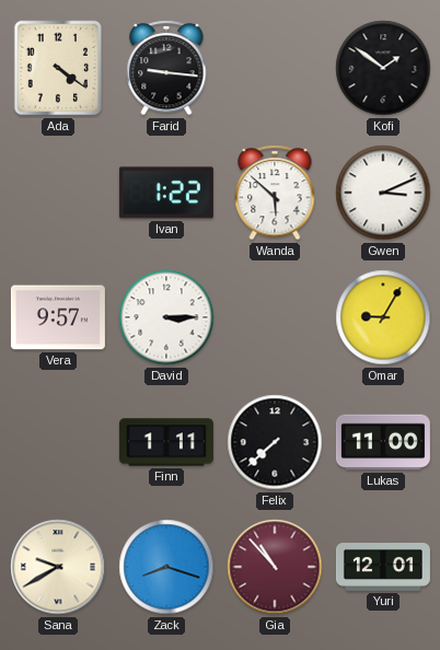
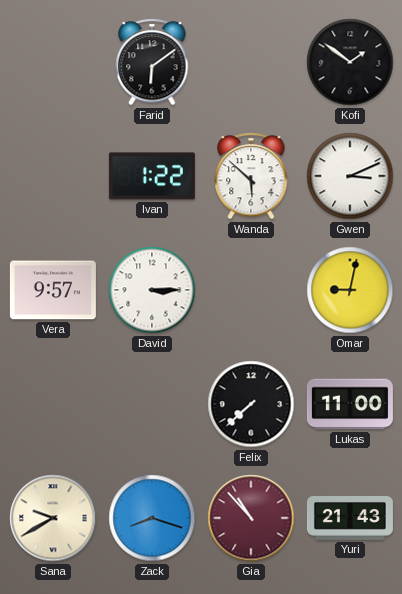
Ada: 4:21 -> none (58, 68)
Farid: 9:16 -> 6:09 (152, 62)
Omar: 9:05 -> 9:02 (350, 290)
Finn: 1:11 -> none (166, 442)
Yuri: 12:01 -> 21:43 (350, 519)
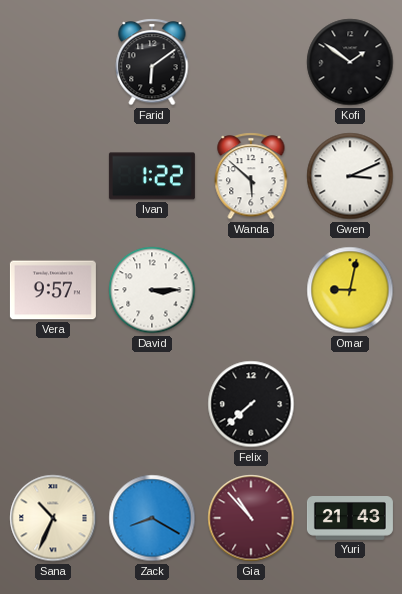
Lukas: 11:00 -> none (350, 404)
Sana: 9:40 -> 10:34 (53, 518)
Zack: 8:18 -> 8:20 (152, 518)
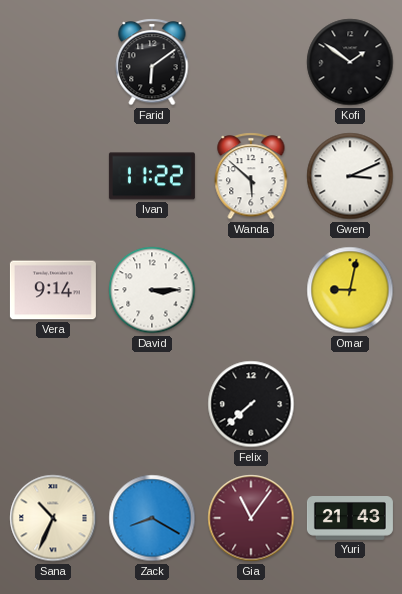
Ivan: 1:22 -> 11:22 (152, 176)
Vera: 9:57 -> 9:14 (53, 290)
Gia: 10:53 -> 11:06 (251, 518)
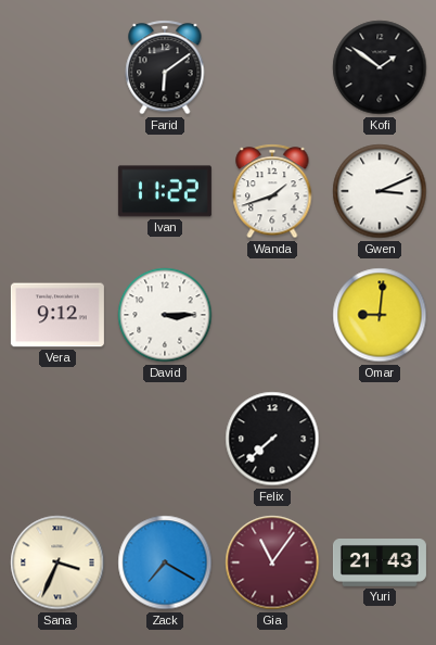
Wanda: 5:52 -> 1:42 (272, 191)
Vera: 9:14 -> 9:12 (57, 315)
Omar: 9:02 -> 9:01 (380, 315)
Sana: 10:34 -> 3:34 (57, 562)
Zack: 8:20 -> 7:20 (165, 562)
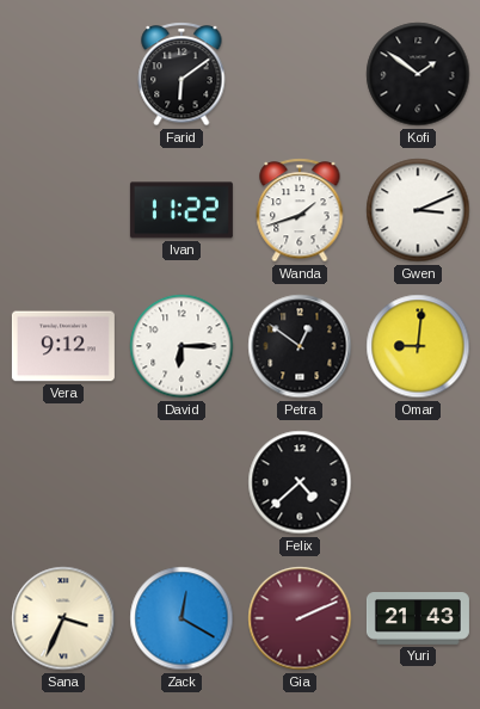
David: 3:15 -> 6:15 (181, 346)
Petra: none -> 12:51 (300, 346)
Felix: 7:38 -> 4:38 (300, 482)
Zack: 7:20 -> 12:20 (181, 618)
Gia: 11:06 -> 2:11 (300, 618)
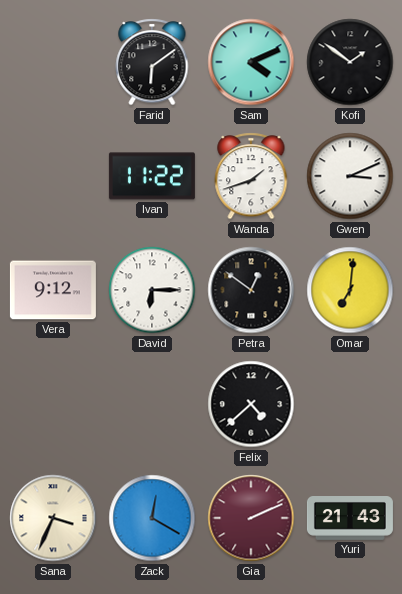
Sam: none -> 4:11 (251, 62)
Omar: 9:01 -> 7:01 (350, 290)
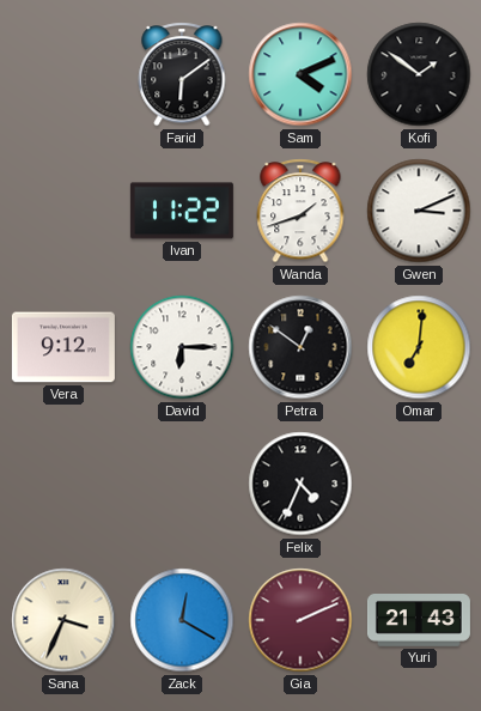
Felix: 4:38 -> 4:34 (300, 484)
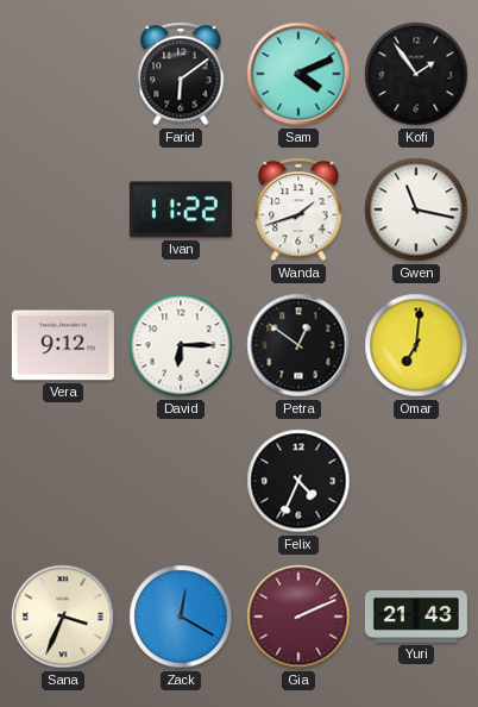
Kofi: 1:51 -> 1:54 (416, 74)
Gwen: 3:11 -> 11:17 (416, 209)
